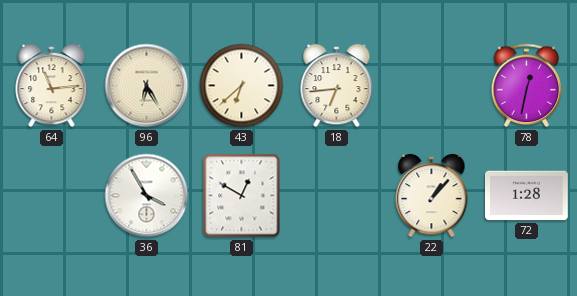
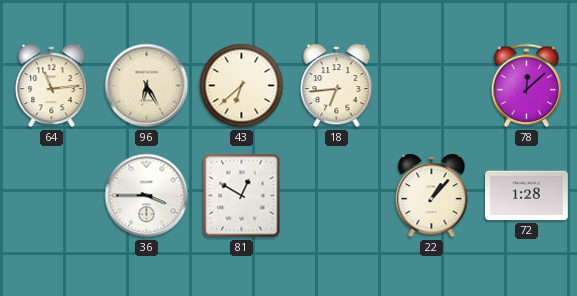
78: 12:32 -> 12:08 (527, 86)
36: 3:55 -> 3:45 (147, 196)
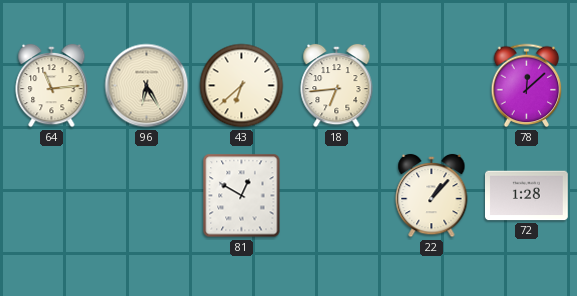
36: 3:45 -> none (147, 196)
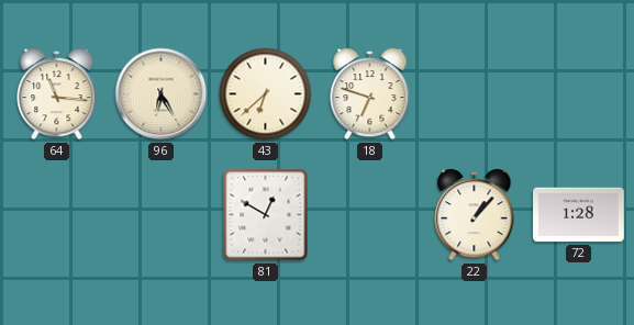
64: 11:14 -> 11:16 (57, 94)
18: 6:44 -> 6:48 (370, 94)
78: 12:08 -> none (527, 86)
